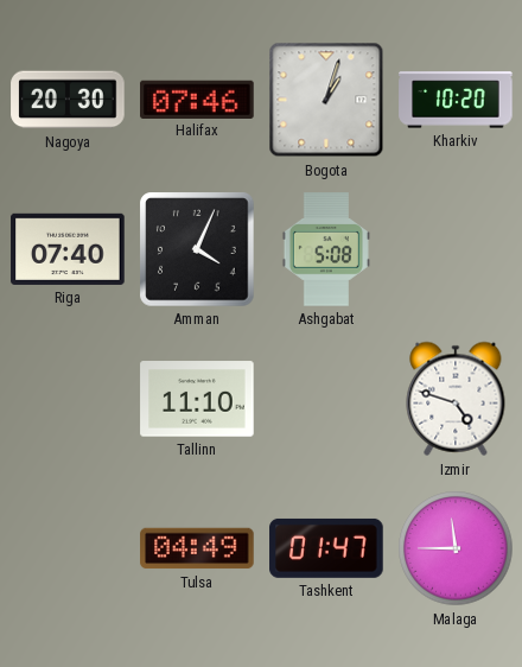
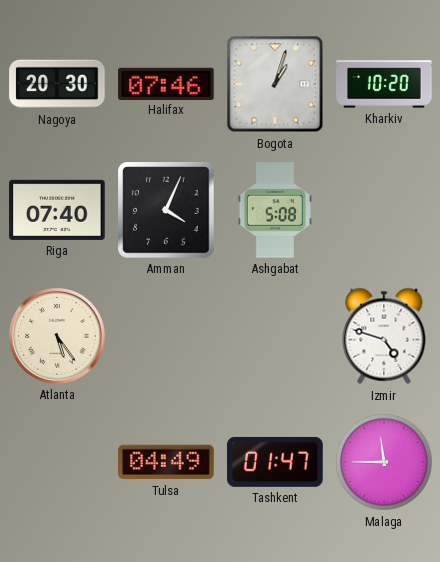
Atlanta: none -> 5:24 (58, 337)
Tallinn: 11:10 -> none (197, 399)
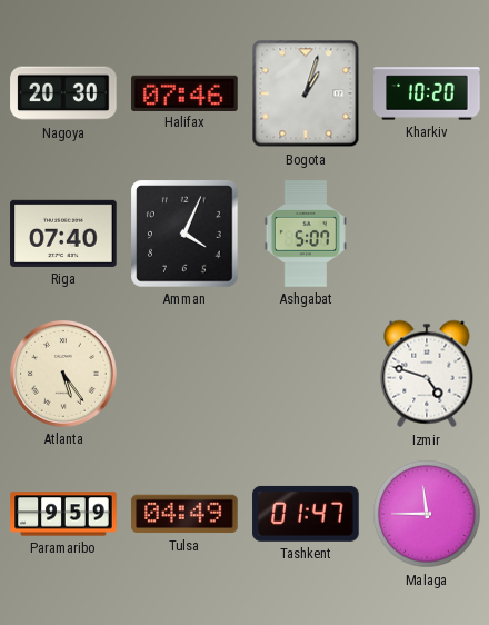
Ashgabat: 5:08 -> 5:07 (306, 234)
Paramaribo: none -> 9:59 (63, 514)
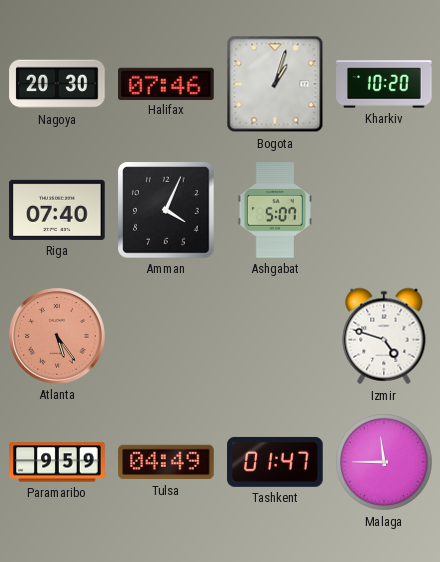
Atlanta dial: cream -> salmon (58, 337)
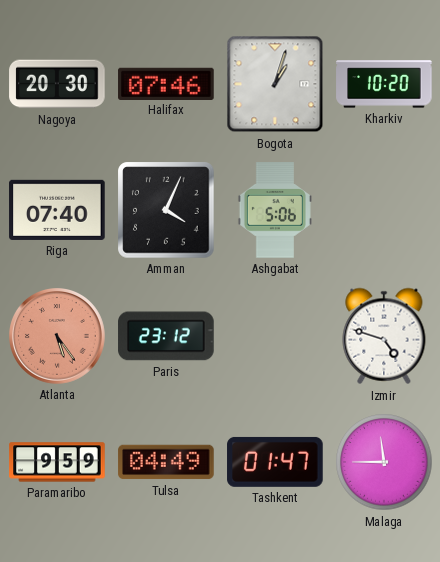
Ashgabat: 5:07 -> 5:06 (275, 210)
Paris: none -> 23:12 (166, 336)
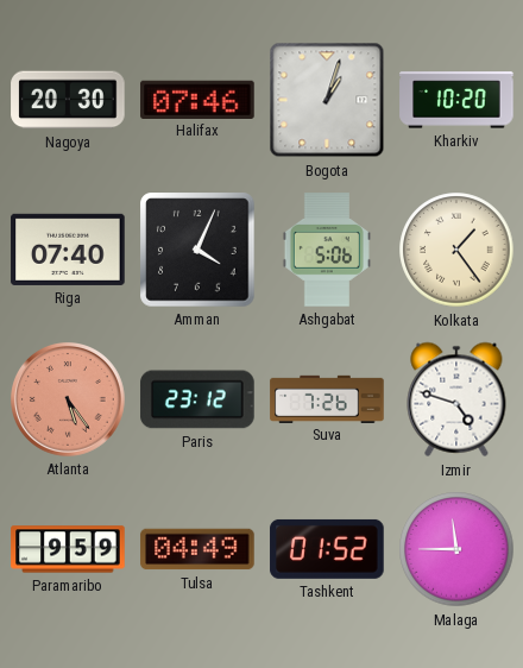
Kolkata: none -> 1:24 (456, 250)
Suva: none -> 7:26 (327, 398)
Tashkent: 01:47 -> 01:52 (327, 549)
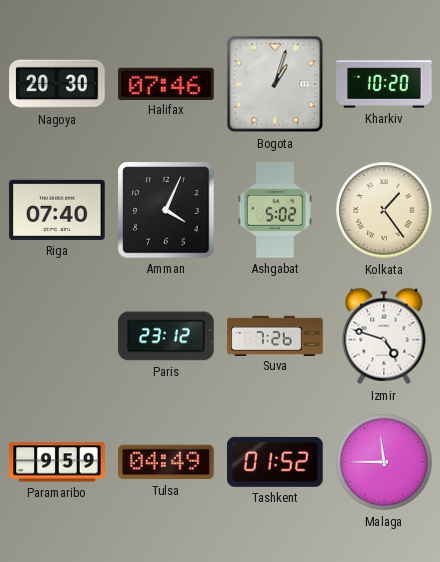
Ashgabat: 5:06 -> 5:02 (275, 210)
Atlanta: 5:24 -> none (69, 401)
